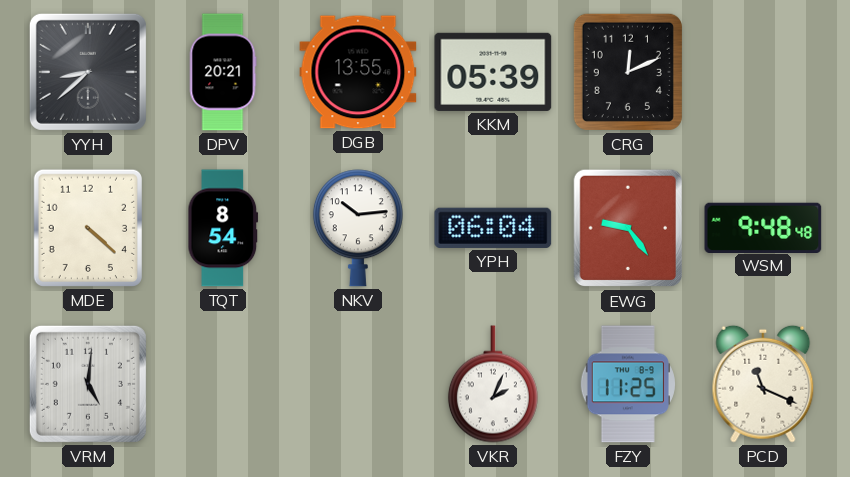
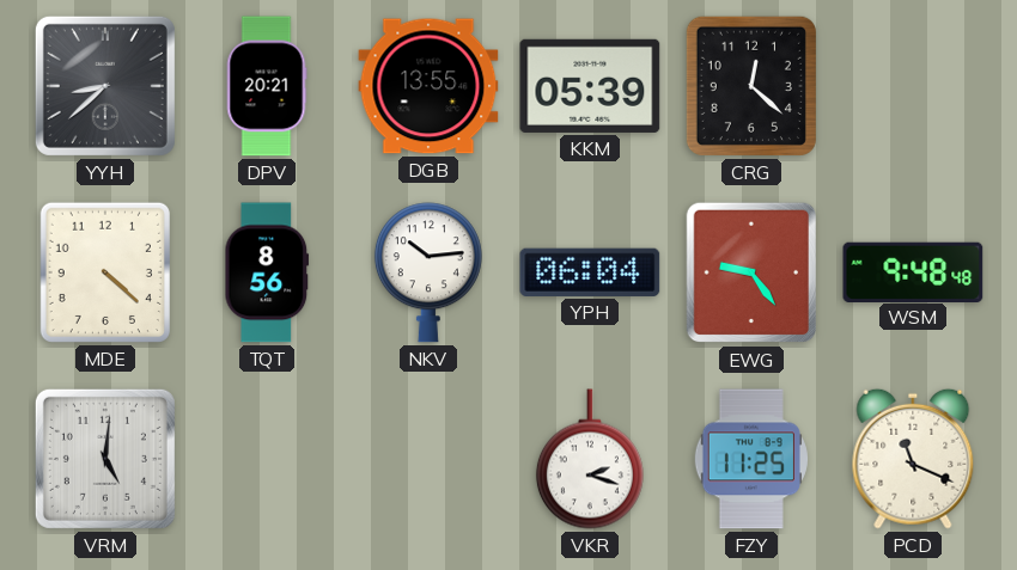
CRG: 12:11 -> 12:22 (751, 86)
TQT: 8:54 -> 8:56 (267, 272)
VKR: 2:04 -> 2:18 (590, 459)
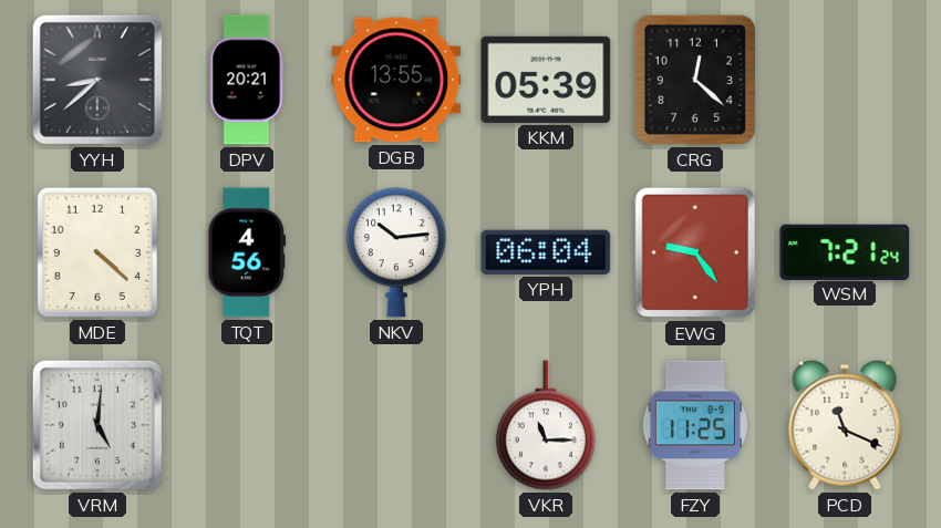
TQT: 8:56 -> 4:56 (247, 252)
WSM: 9:48 -> 7:21 (845, 251)
VKR: 2:18 -> 11:15 (546, 425)
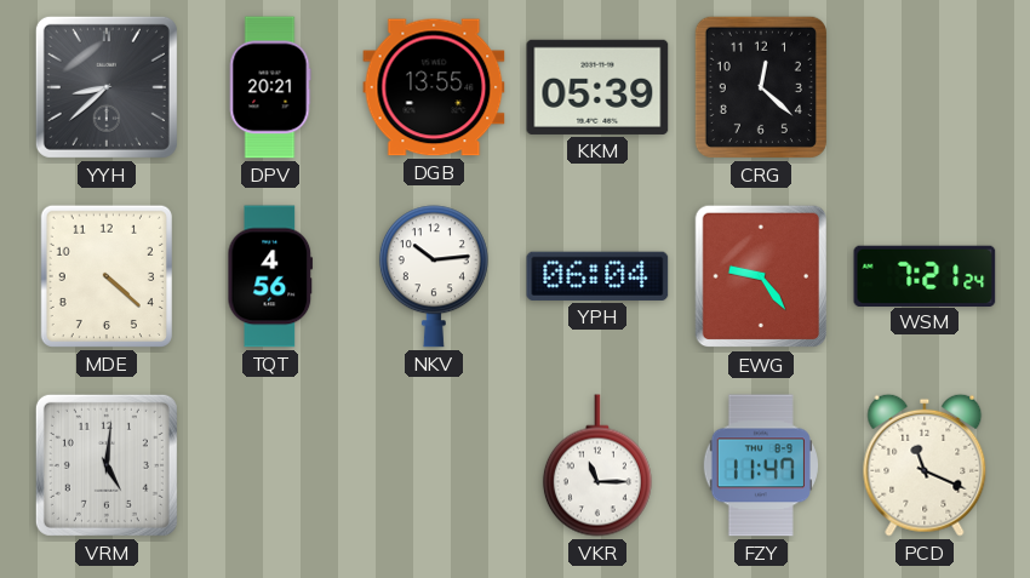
FZY: 11:25 -> 11:47 (761, 465)
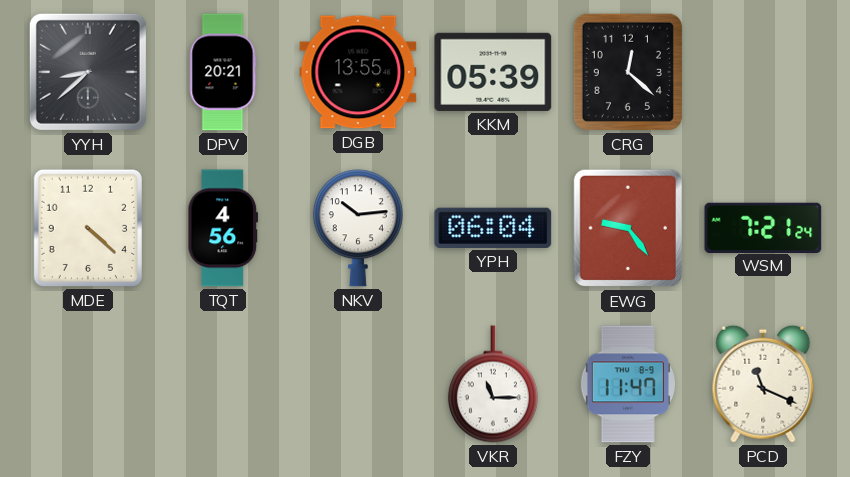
VRM: 5:01 -> none (107, 465)
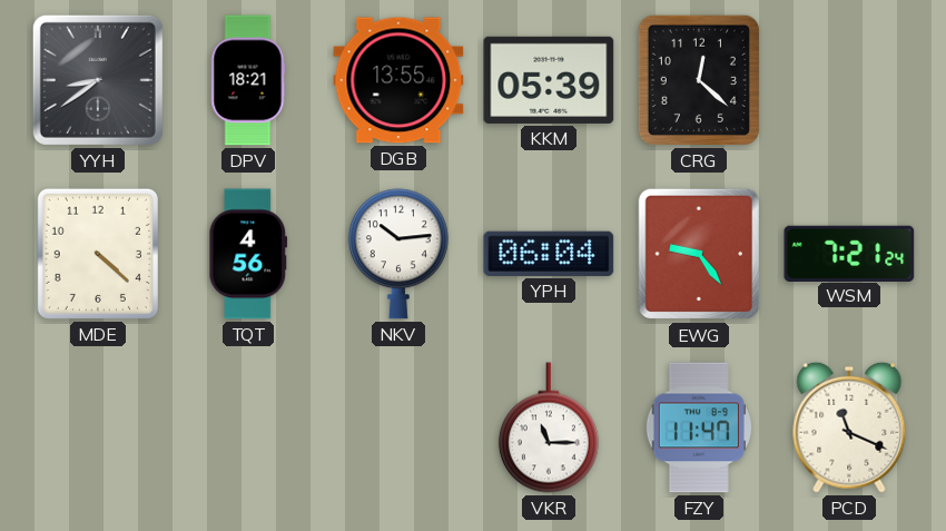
YYH: 8:38 -> 8:39 (98, 80)
DPV: 20:21 -> 18:21 (248, 80)
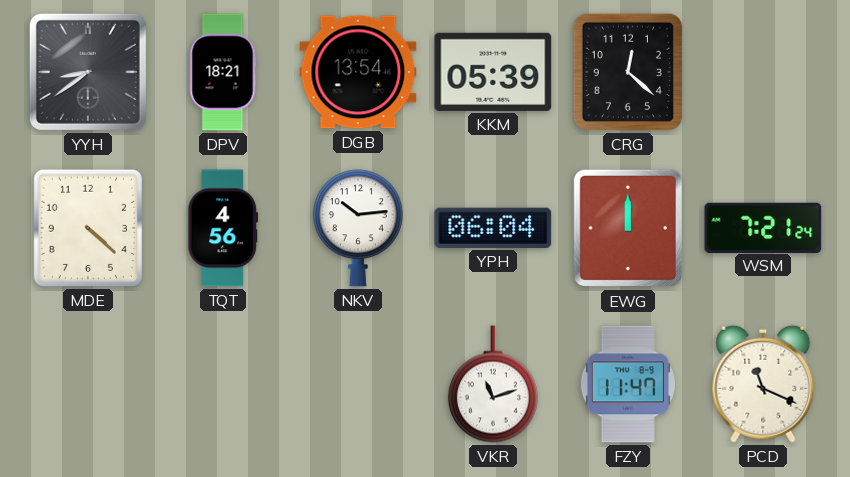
DGB: 13:55 -> 13:54 (358, 72)
EWG: 9:24 -> 12:00 (627, 228)
VKR: 11:15 -> 11:12 (493, 384)
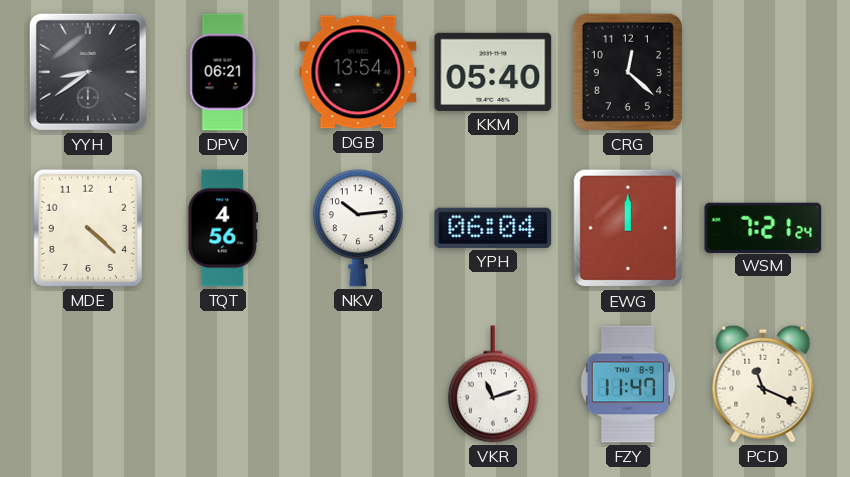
DPV: 18:21 -> 06:21 (223, 72)
KKM: 05:39 -> 05:40 (493, 72)
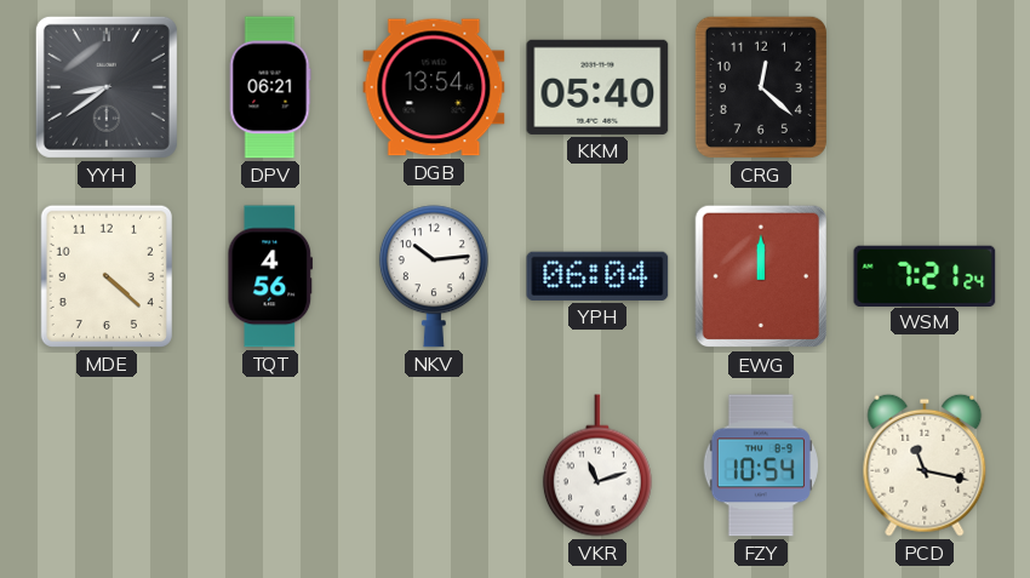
FZY: 11:47 -> 10:54 (761, 465)
PCD: 11:19 -> 11:17 (925, 465)
